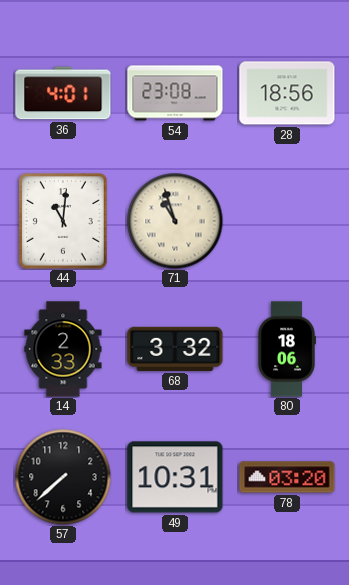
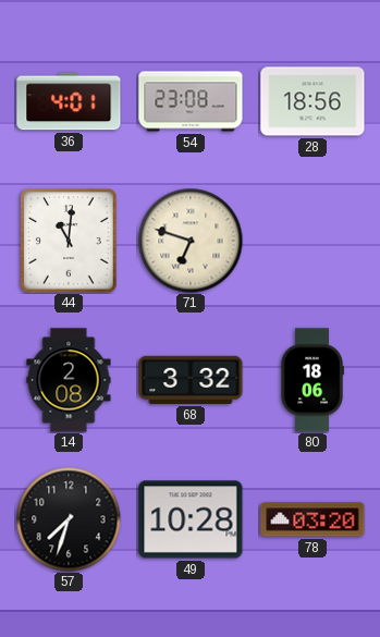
71: 10:57 -> 6:48 (191, 241)
14: 2:33 -> 2:08 (69, 380)
57: 7:38 -> 7:33 (69, 519)
49: 10:31 -> 10:28 (191, 519)
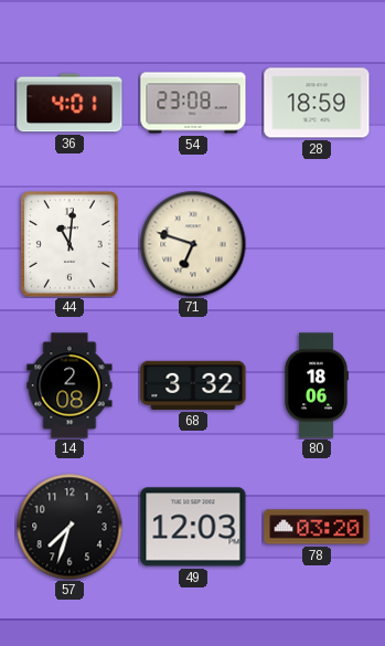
28: 18:56 -> 18:59 (317, 103)
49: 10:28 -> 12:03 (193, 527)
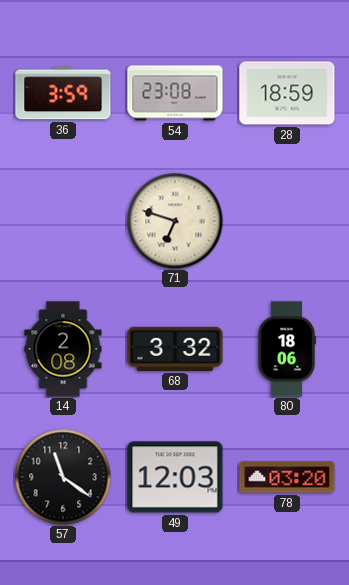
36: 4:01 -> 3:59 (63, 93)
44: 11:01 -> none (71, 245)
57: 7:33 -> 11:21 (63, 477)
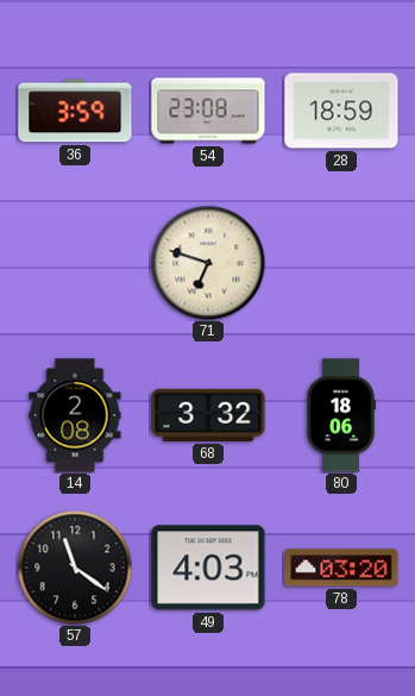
49: 12:03 -> 4:03 (208, 568)
